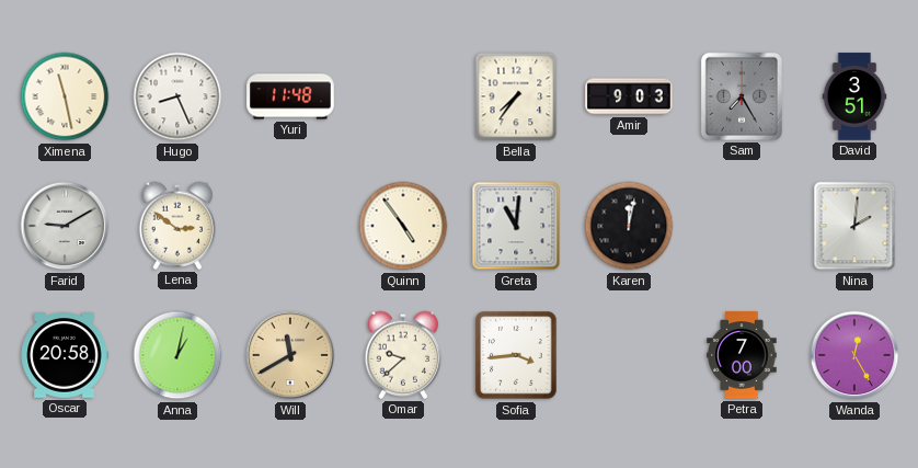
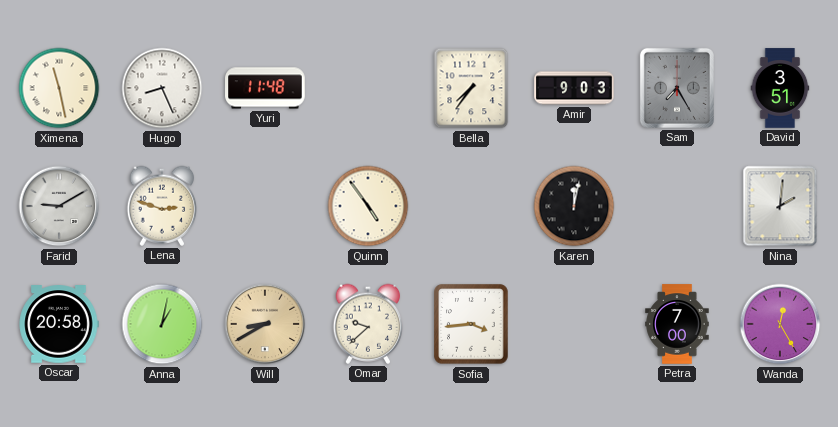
Lena: 2:51 -> 2:48 (162, 206)
Greta: 11:01 -> none (516, 226)
Will: 11:40 -> 8:40 (265, 324)
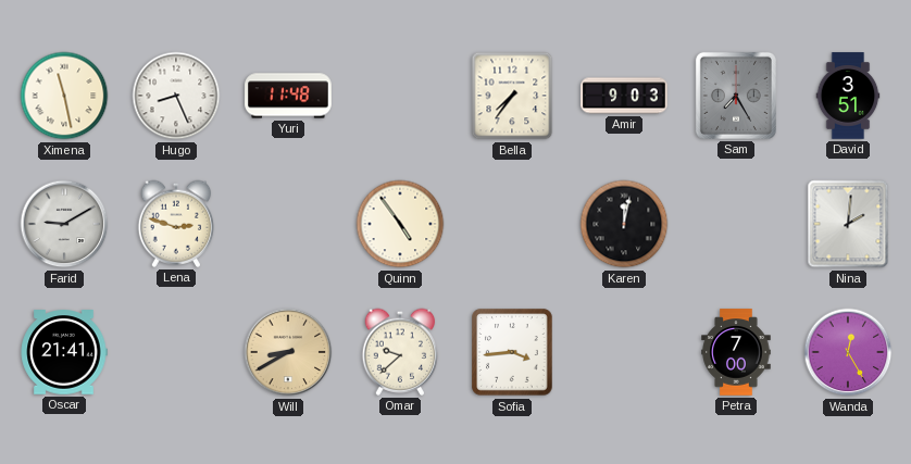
Oscar: 20:58 -> 21:41 (64, 352)
Anna: 1:02 -> none (162, 324)
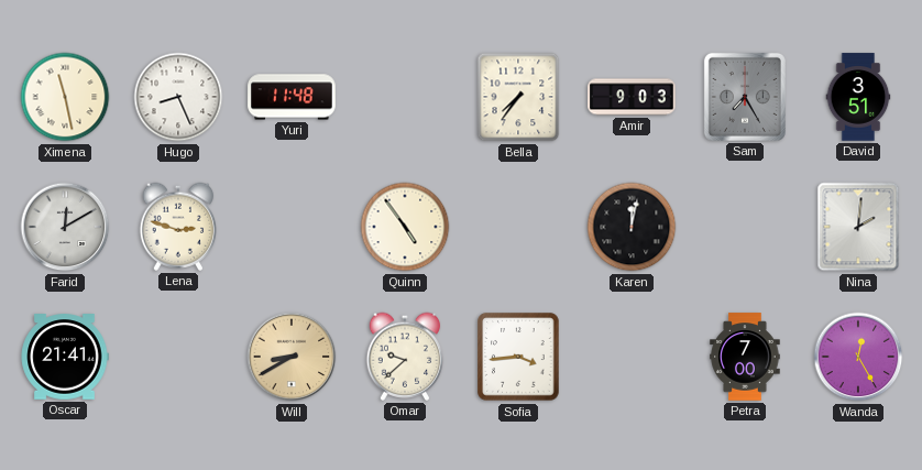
Farid: 9:10 -> 12:10 (65, 227)
